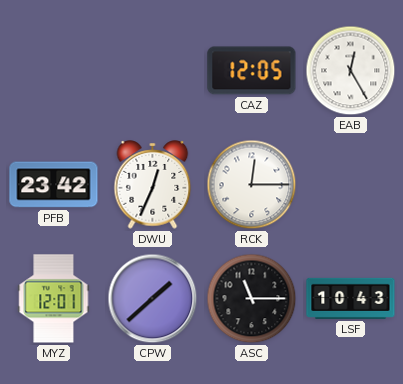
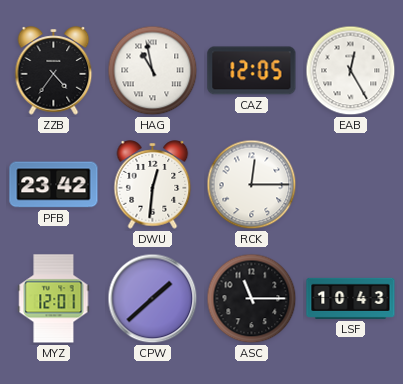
ZZB: none -> 4:36 (54, 71)
HAG: none -> 10:58 (153, 71)
DWU: 12:34 -> 12:31 (153, 185)
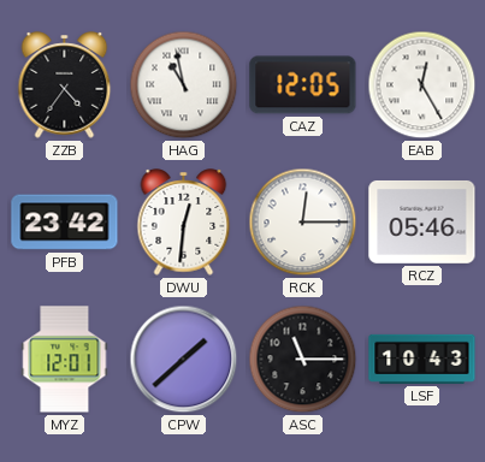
RCZ: none -> 05:46 (422, 221)
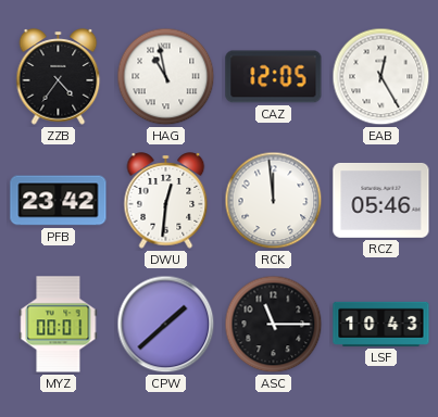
RCK: 12:15 -> 11:59 (274, 201)
MYZ: 12:01 -> 00:01 (59, 325)
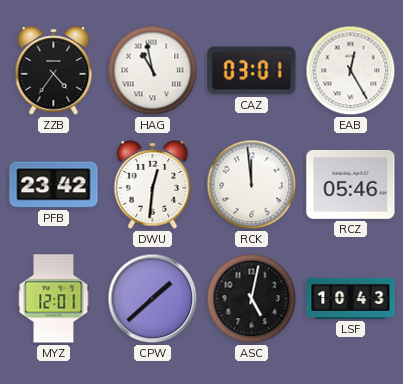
CAZ: 12:05 -> 03:01 (252, 71)
MYZ: 00:01 -> 12:01 (54, 299)
ASC: 11:15 -> 5:02 (252, 299)
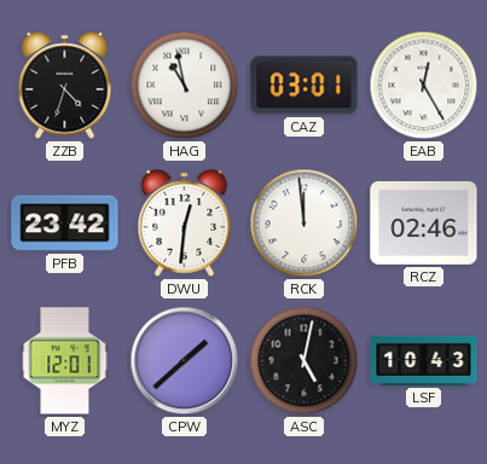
ZZB: 4:36 -> 4:33 (65, 86)
RCZ: 05:46 -> 02:46 (424, 222)
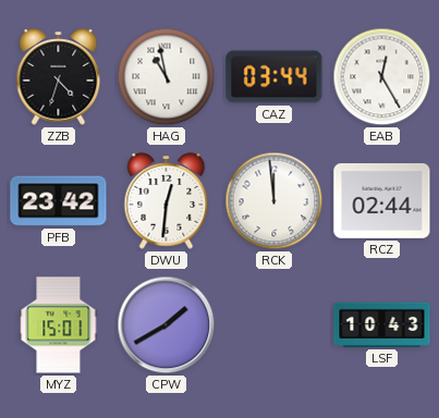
CAZ: 03:01 -> 03:44 (275, 77)
RCZ: 02:46 -> 02:44 (382, 200)
MYZ: 12:01 -> 15:01 (59, 325)
CPW: 1:38 -> 1:40 (167, 325)
ASC: 5:02 -> none (305, 361)
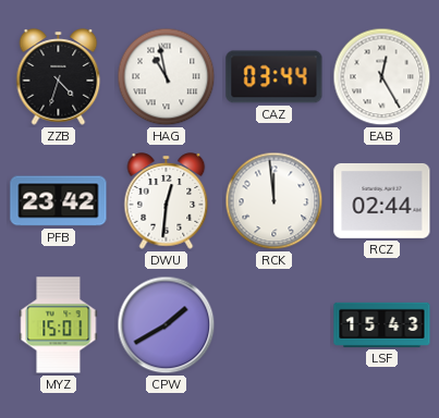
LSF: 10:43 -> 15:43 (382, 324)
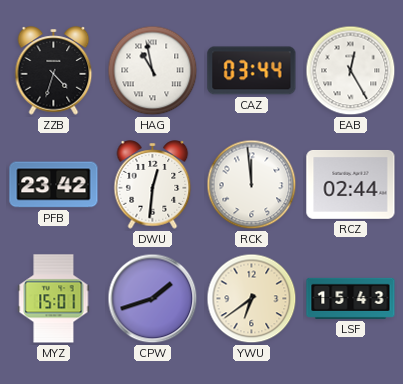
CPW: 1:40 -> 1:42 (153, 299)
YWU: none -> 6:39 (252, 299)
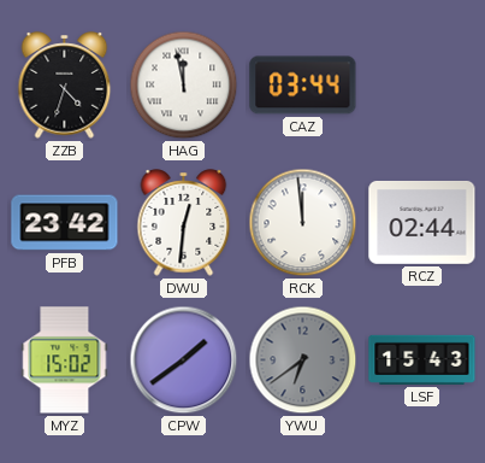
HAG: 10:58 -> 11:58 (184, 86)
EAB: 12:25 -> none (351, 71)
MYZ: 15:01 -> 15:02 (65, 361)
CPW: 1:42 -> 1:39 (184, 361)
YWU dial: cream -> grey (303, 361)
